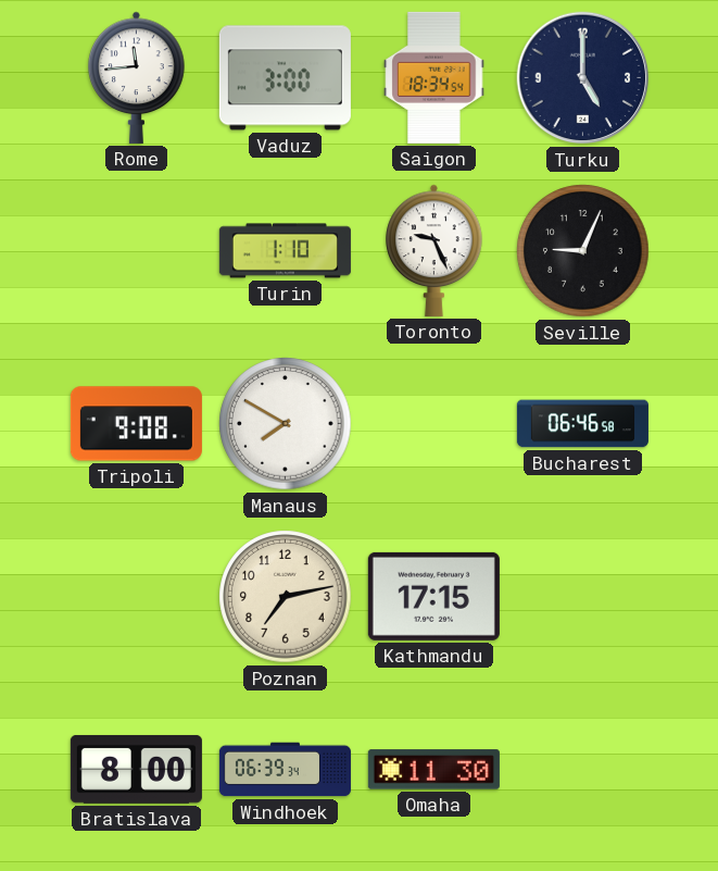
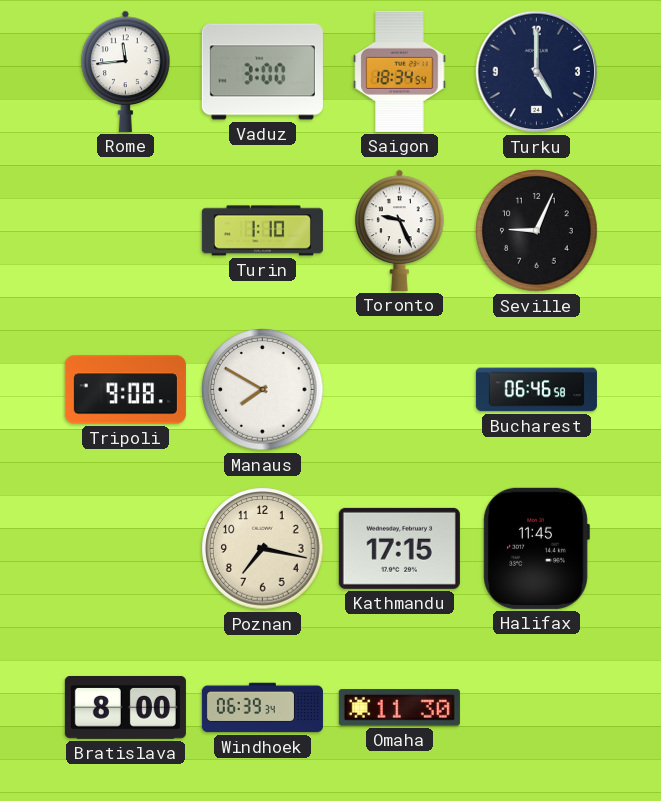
Poznan: 7:13 -> 7:17 (263, 549)
Halifax: none -> 11:45 (536, 548)
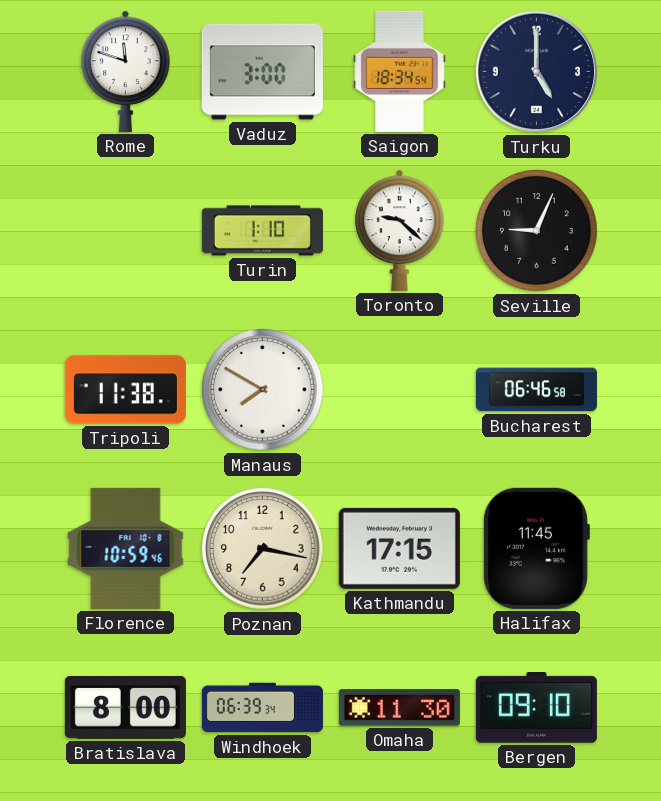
Rome: 11:44 -> 11:48 (126, 71)
Toronto: 9:26 -> 9:22 (400, 230)
Tripoli: 9:08 -> 11:38 (125, 390)
Florence: none -> 10:59 (126, 548)
Bergen: none -> 09:10 (536, 708)
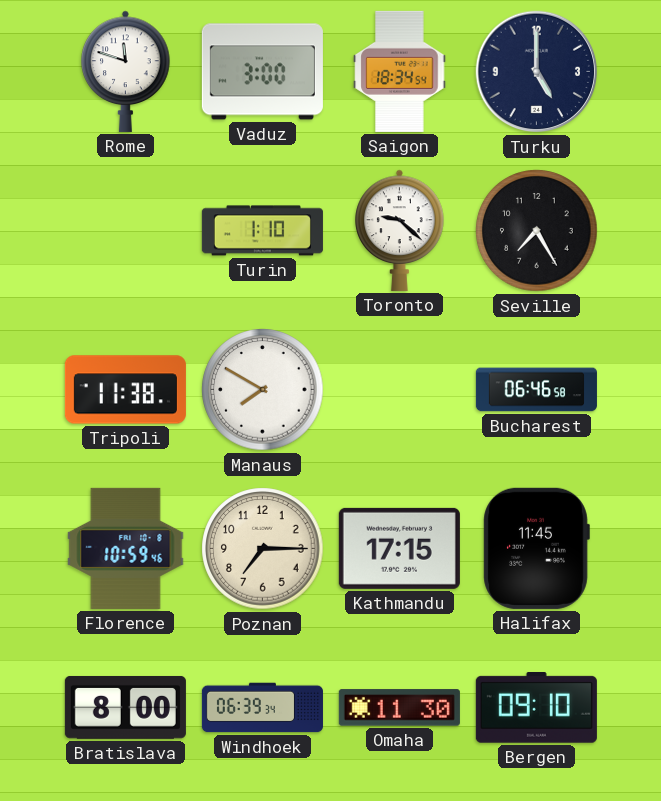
Seville: 9:04 -> 7:25 (537, 231)
Poznan: 7:17 -> 7:15 (263, 549)
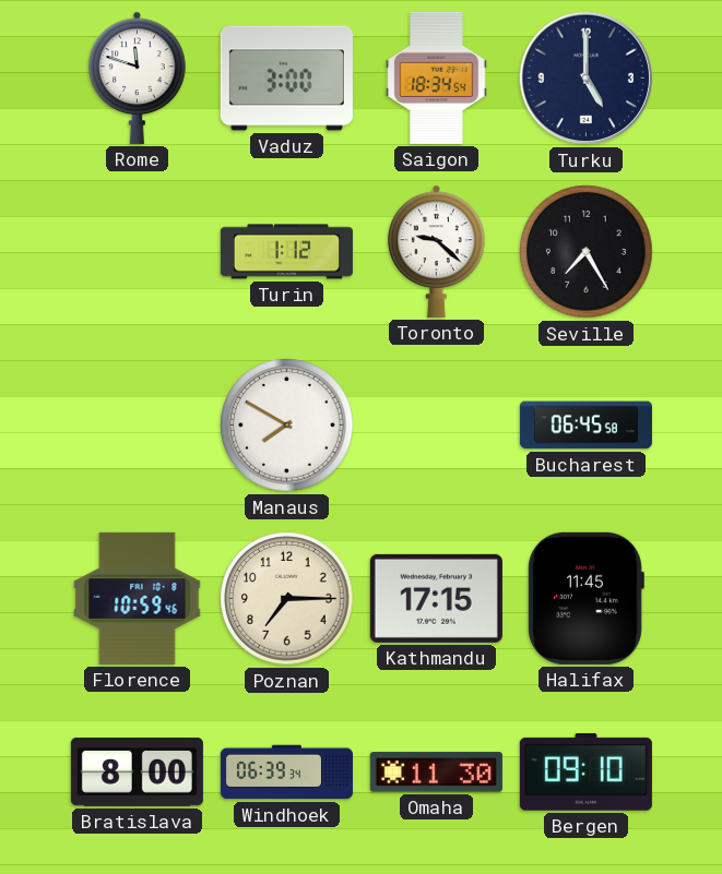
Turin: 1:10 -> 1:12 (286, 252)
Tripoli: 11:38 -> none (125, 390)
Bucharest: 06:46 -> 06:45 (585, 426)
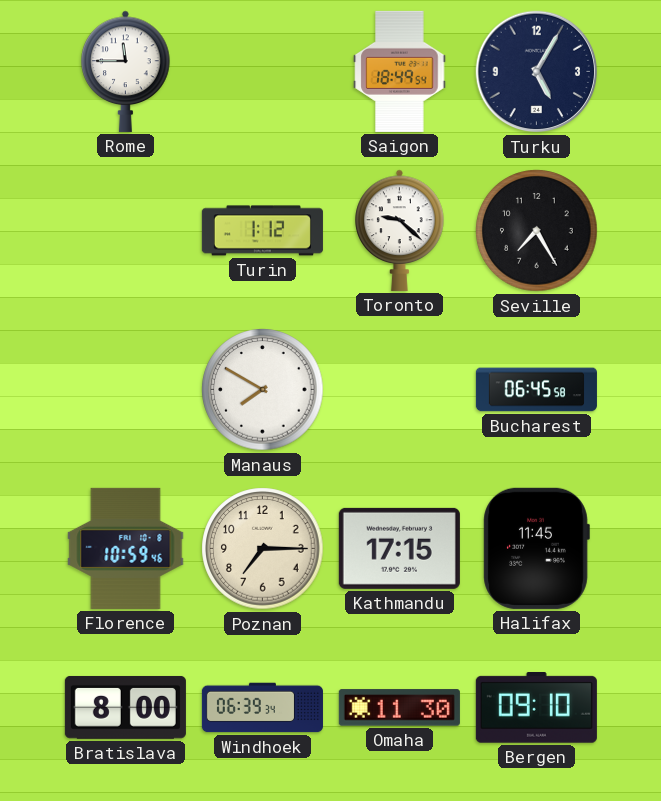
Rome: 11:48 -> 11:45 (126, 71)
Vaduz: 3:00 -> none (286, 79)
Saigon: 18:34 -> 18:49 (400, 71)
Turku: 5:00 -> 5:05 (537, 72)
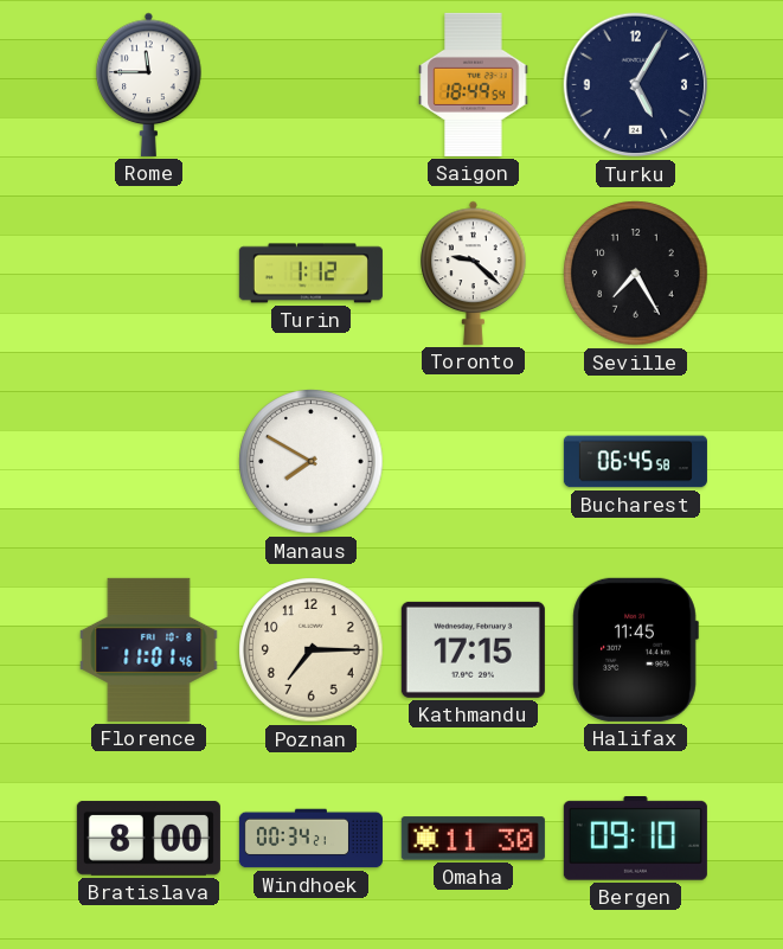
Florence: 10:59 -> 11:01 (149, 649)
Windhoek: 06:39 -> 00:34 (310, 839)
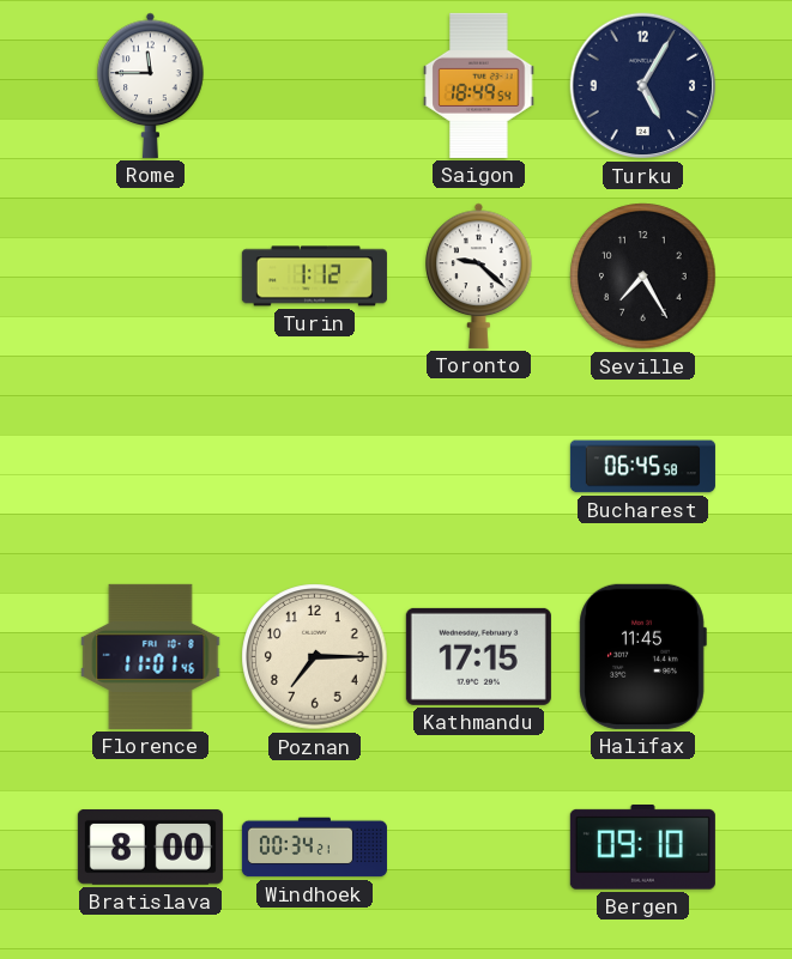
Manaus: 7:50 -> none (312, 462)
Omaha: 11:30 -> none (473, 839)
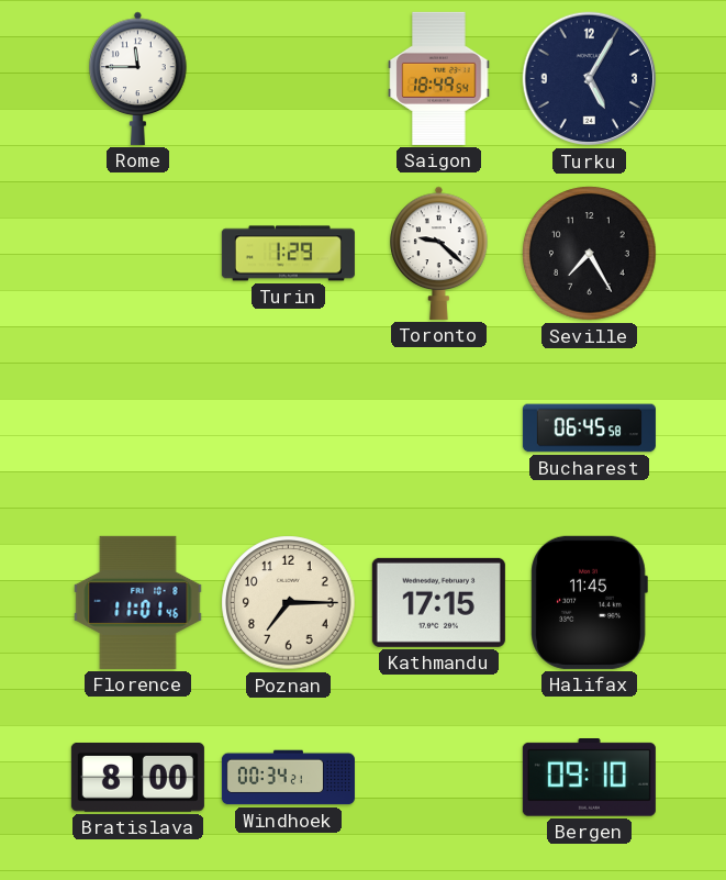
Turin: 1:12 -> 1:29 (288, 254)
